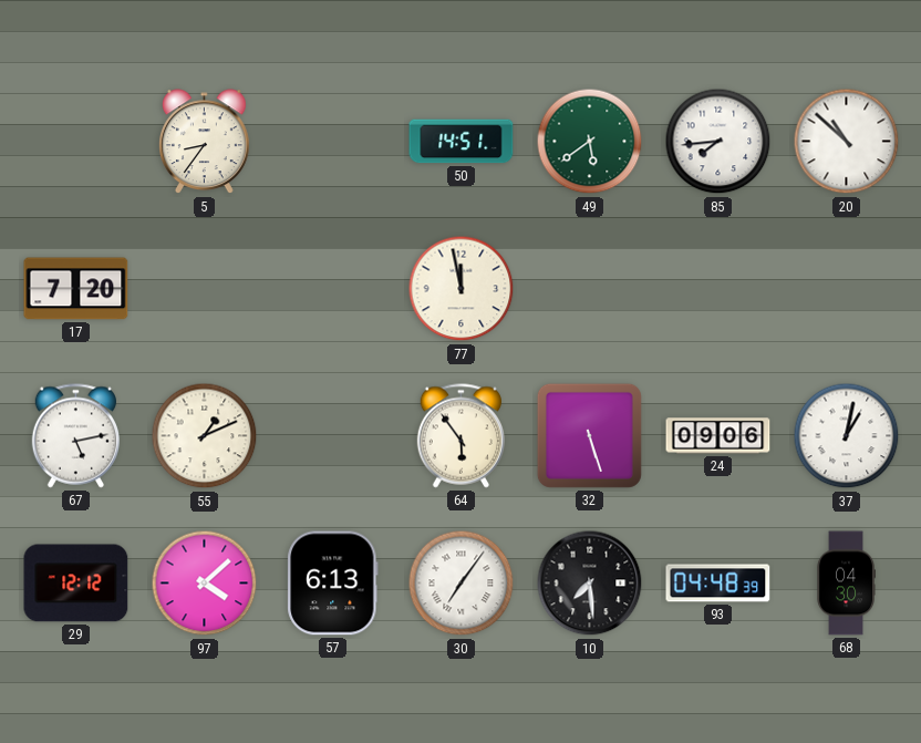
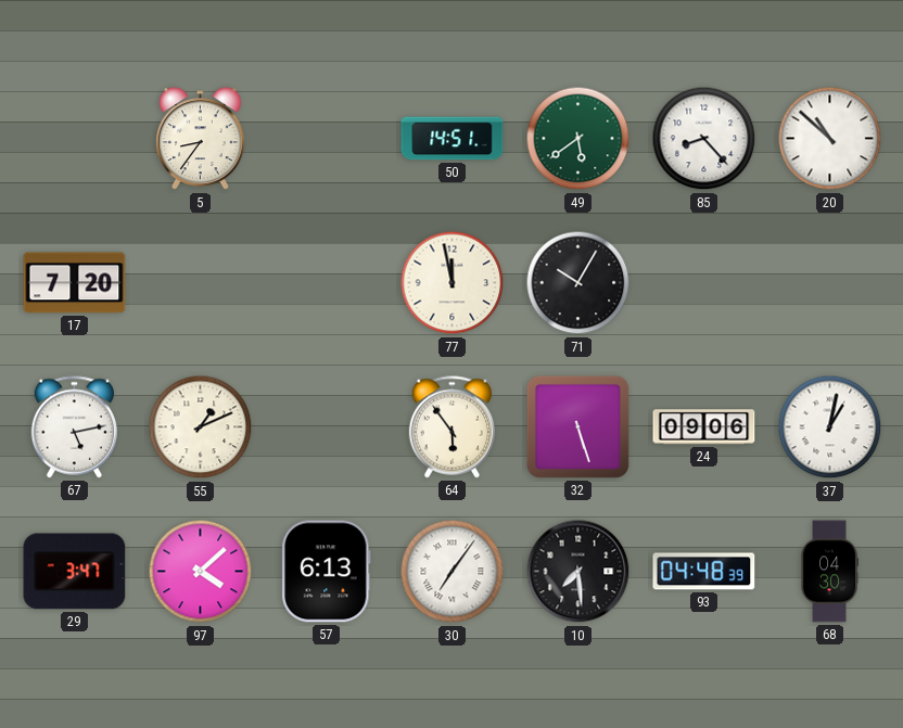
85: 7:44 -> 8:23 (704, 139)
71: none -> 10:05 (578, 283)
29: 12:12 -> 3:47 (75, 572)
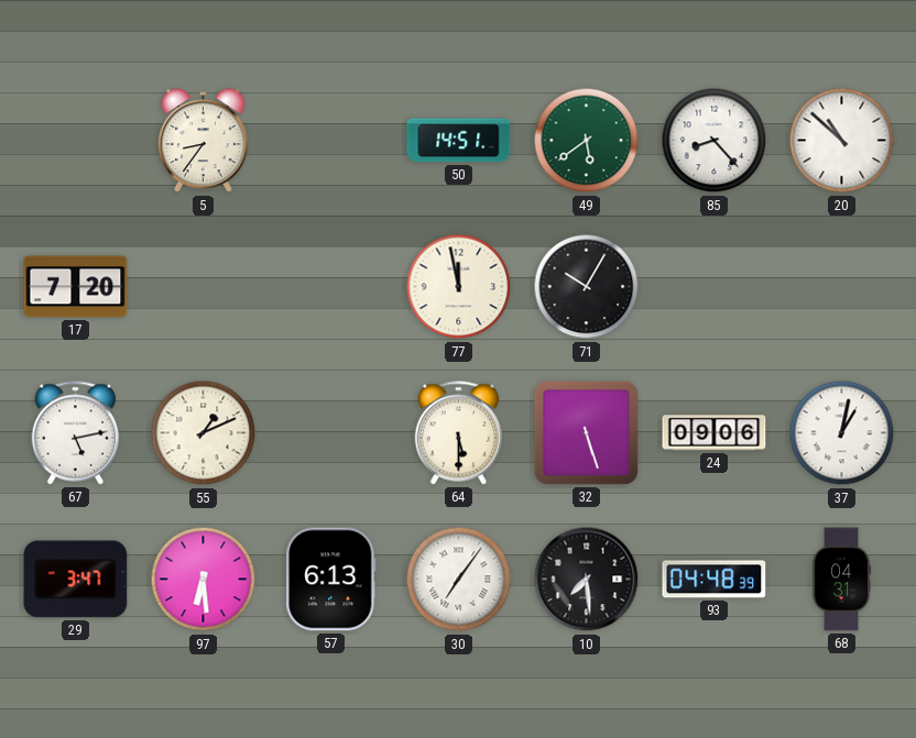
64: 5:54 -> 5:30 (458, 433)
97: 4:08 -> 6:29 (204, 580)
68: 04:30 -> 04:31 (841, 580)
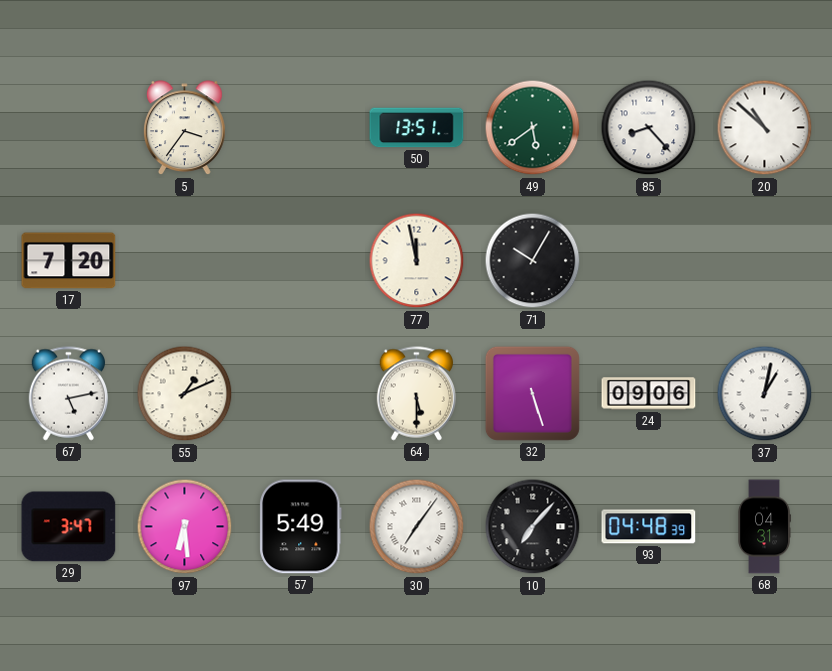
5: 8:36 -> 3:36 (185, 128)
50: 14:51 -> 13:51 (417, 128)
57: 6:13 -> 5:49 (301, 527)
10: 7:29 -> 7:07 (533, 527)
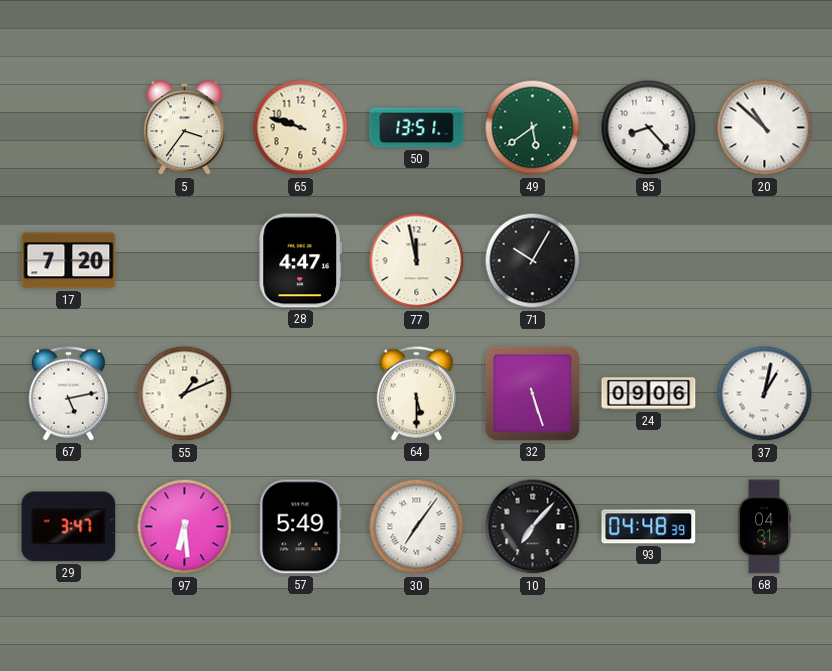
65: none -> 9:48 (301, 128)
28: none -> 4:47 (300, 261)
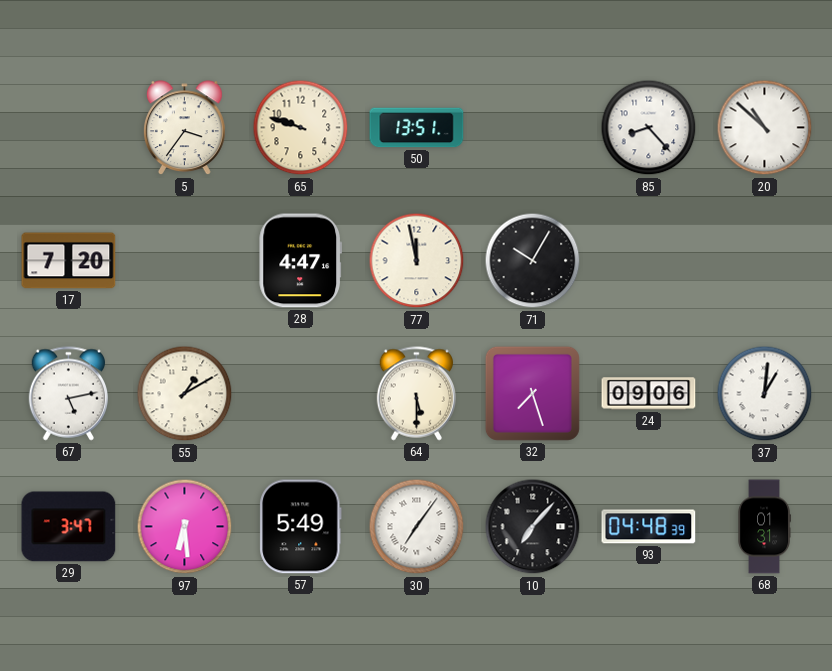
49: 5:39 -> none (533, 128)
55: 1:11 -> 1:10 (185, 394)
32: 5:27 -> 7:27 (532, 393)
37: 1:02 -> 1:01 (765, 394)
68: 04:31 -> 01:31 (764, 527)
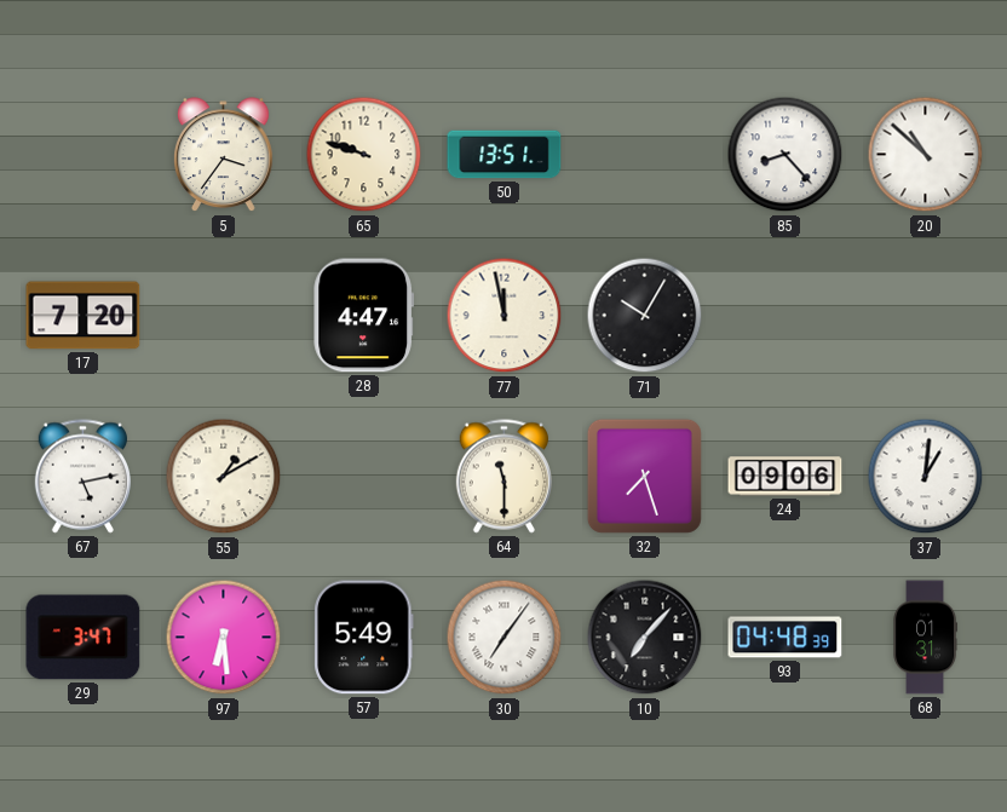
64: 5:30 -> 11:30 (504, 477)
